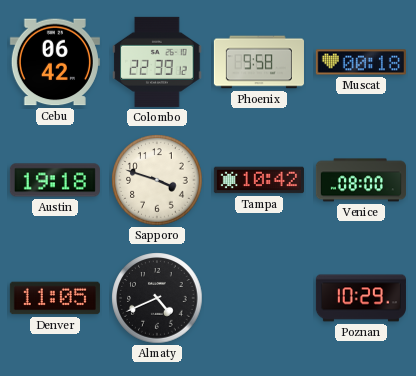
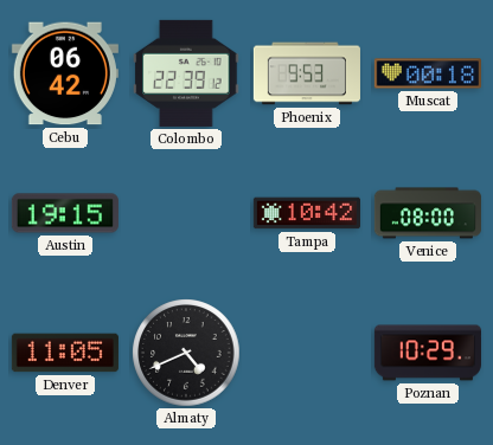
Phoenix: 9:58 -> 9:53 (307, 73)
Austin: 19:18 -> 19:15 (65, 213)
Sapporo: 3:48 -> none (157, 180)
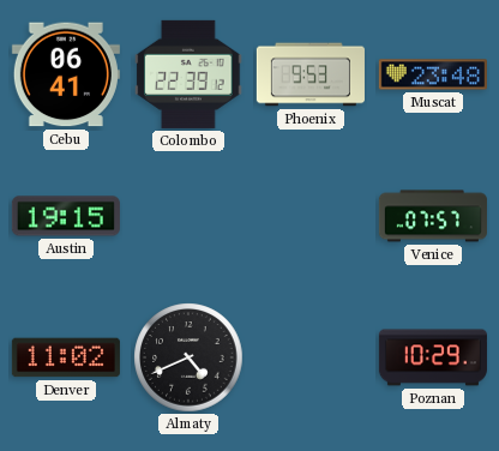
Cebu: 06:42 -> 06:41 (66, 74)
Muscat: 00:18 -> 23:48 (433, 74)
Tampa: 10:42 -> none (307, 213)
Venice: 08:00 -> 07:57 (433, 216)
Denver: 11:05 -> 11:02 (66, 357)
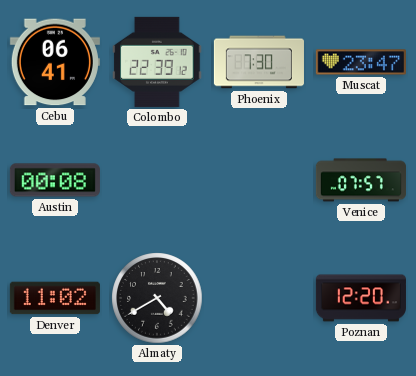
Phoenix: 9:53 -> 7:30 (259, 62)
Muscat: 23:48 -> 23:47 (361, 62)
Austin: 19:15 -> 00:08 (55, 180)
Almaty: 4:41 -> 4:40 (157, 298)
Poznan: 10:29 -> 12:20 (361, 298)
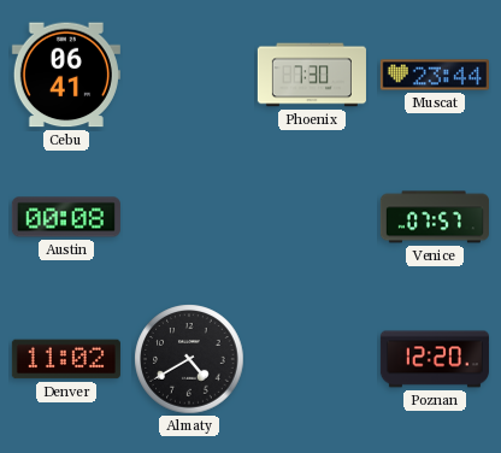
Colombo: 22:39 -> none (157, 62)
Muscat: 23:47 -> 23:44 (435, 75)
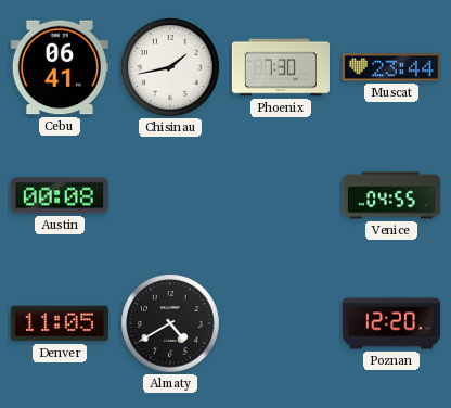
Chisinau: none -> 1:43 (170, 67)
Venice: 07:57 -> 04:55 (391, 195)
Denver: 11:02 -> 11:05 (60, 323)
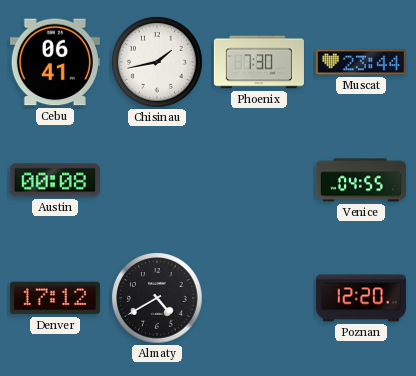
Denver: 11:05 -> 17:12 (55, 298)
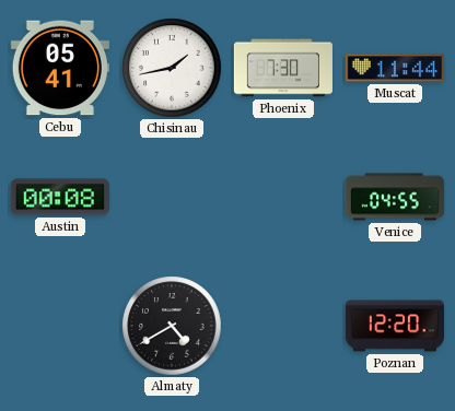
Cebu: 06:41 -> 05:41 (60, 68)
Muscat: 23:44 -> 11:44 (395, 68)
Denver: 17:12 -> none (55, 298)
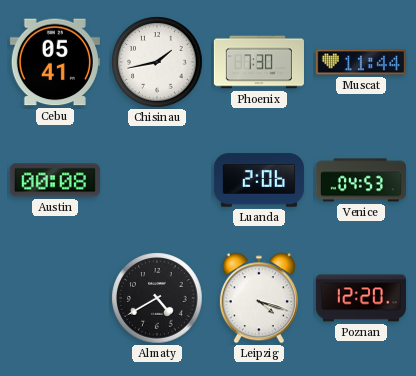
Luanda: none -> 2:06 (259, 180)
Venice: 04:55 -> 04:53 (361, 180)
Leipzig: none -> 4:18 (259, 298)
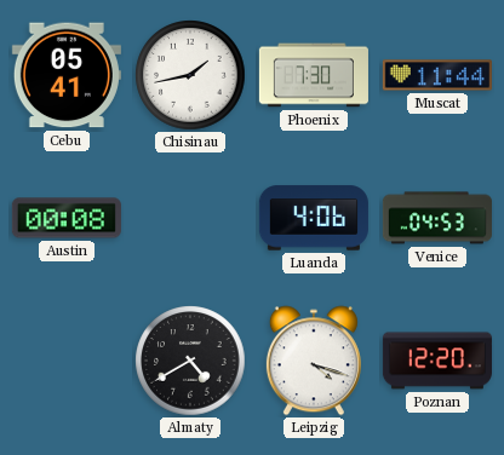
Luanda: 2:06 -> 4:06 (314, 218)
